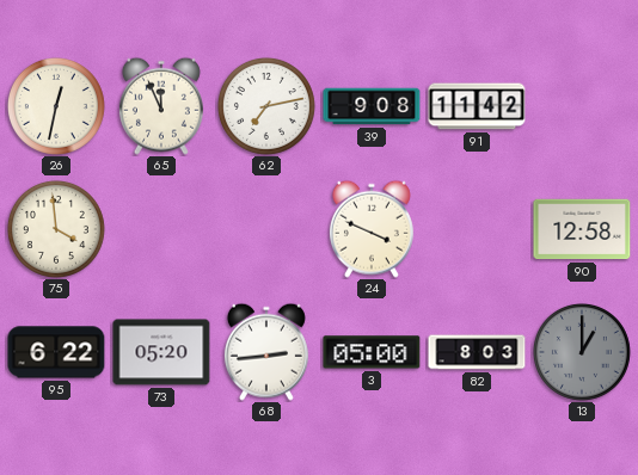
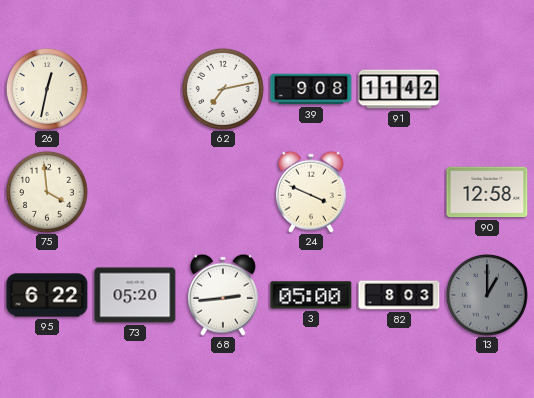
65: 11:56 -> none (161, 106)
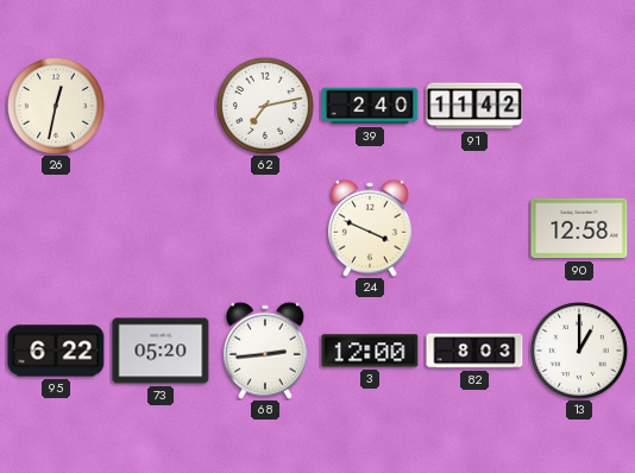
39: 9:08 -> 2:40 (370, 106)
75: 3:59 -> none (47, 192)
3: 05:00 -> 12:00 (370, 351)
13 dial: grey -> white (579, 351)
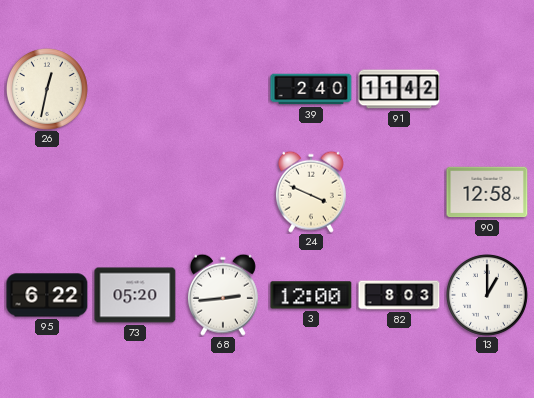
62: 7:13 -> none (265, 106)
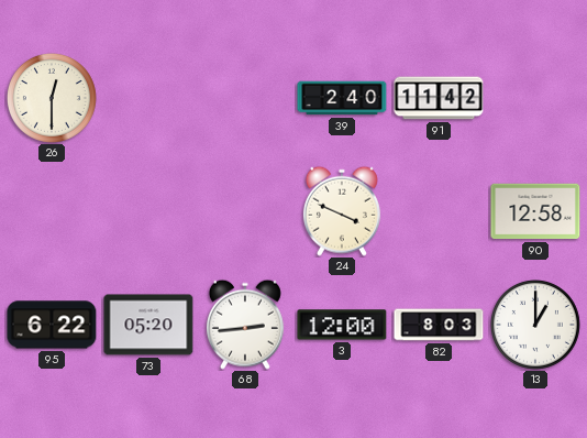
26: 12:32 -> 12:30 (52, 98)
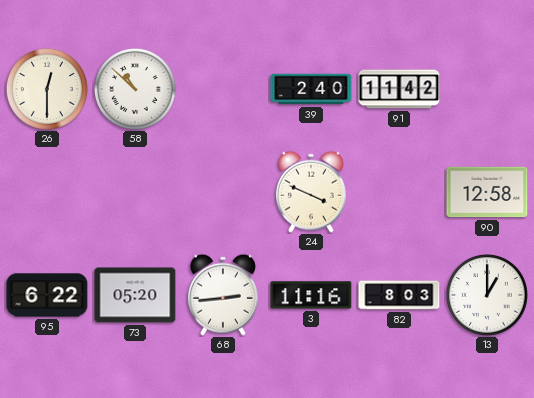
58: none -> 10:52 (135, 89)
3: 12:00 -> 11:16 (311, 295)
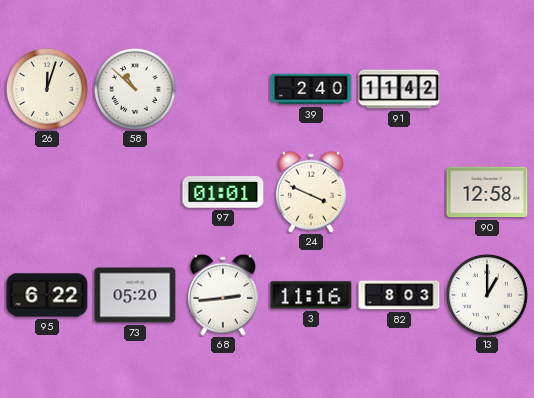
26: 12:30 -> 12:03 (47, 89)
97: none -> 01:01 (223, 192)
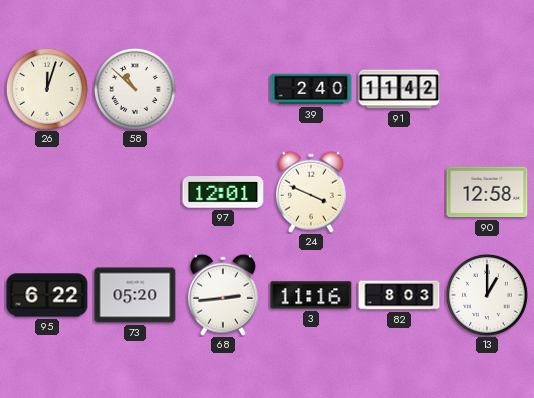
97: 01:01 -> 12:01 (223, 192)
